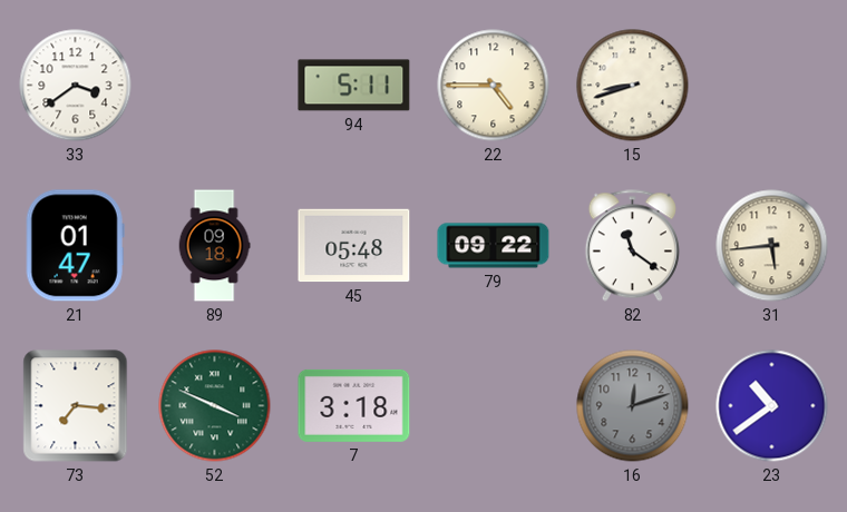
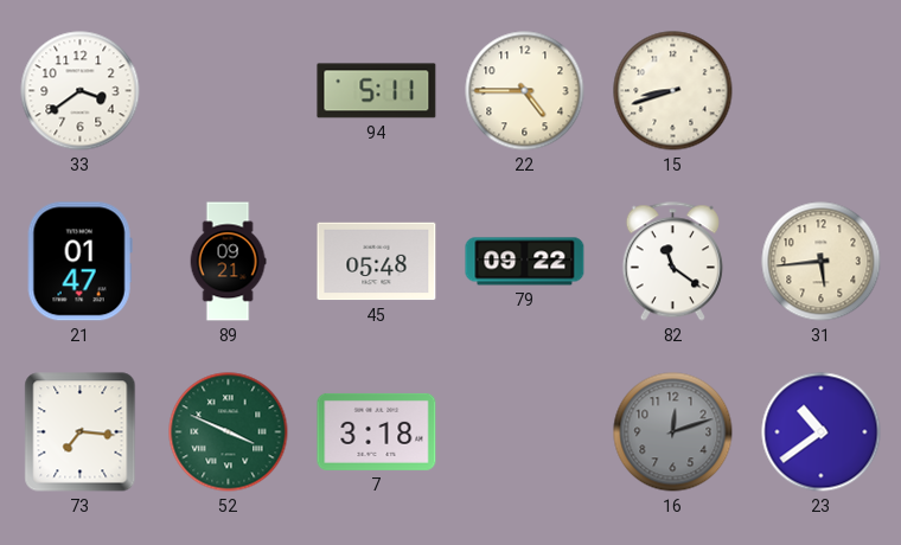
89: 09:18 -> 09:21 (228, 262)
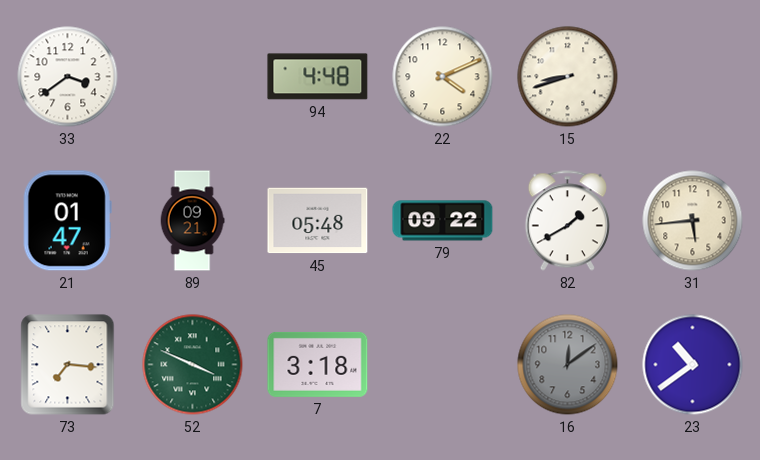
94: 5:11 -> 4:48 (318, 77)
22: 4:45 -> 4:11 (443, 77)
82: 11:21 -> 1:40 (567, 221)
16: 12:12 -> 12:09 (568, 365)
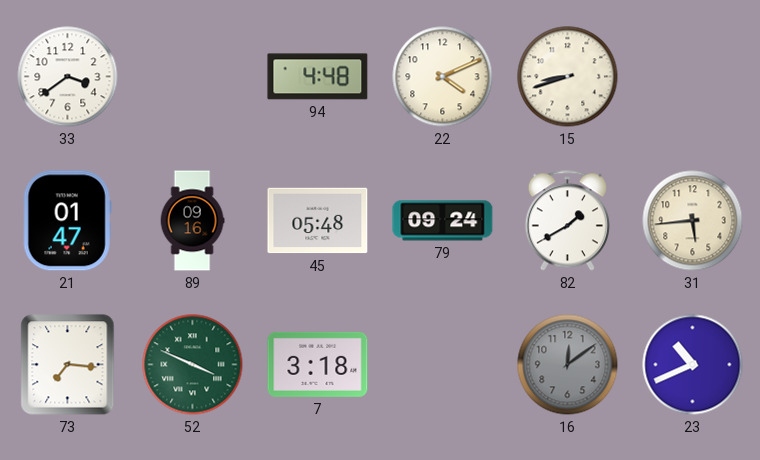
89: 09:21 -> 09:16 (192, 221)
79: 09:22 -> 09:24 (443, 221)
23: 10:39 -> 10:41 (693, 365)
